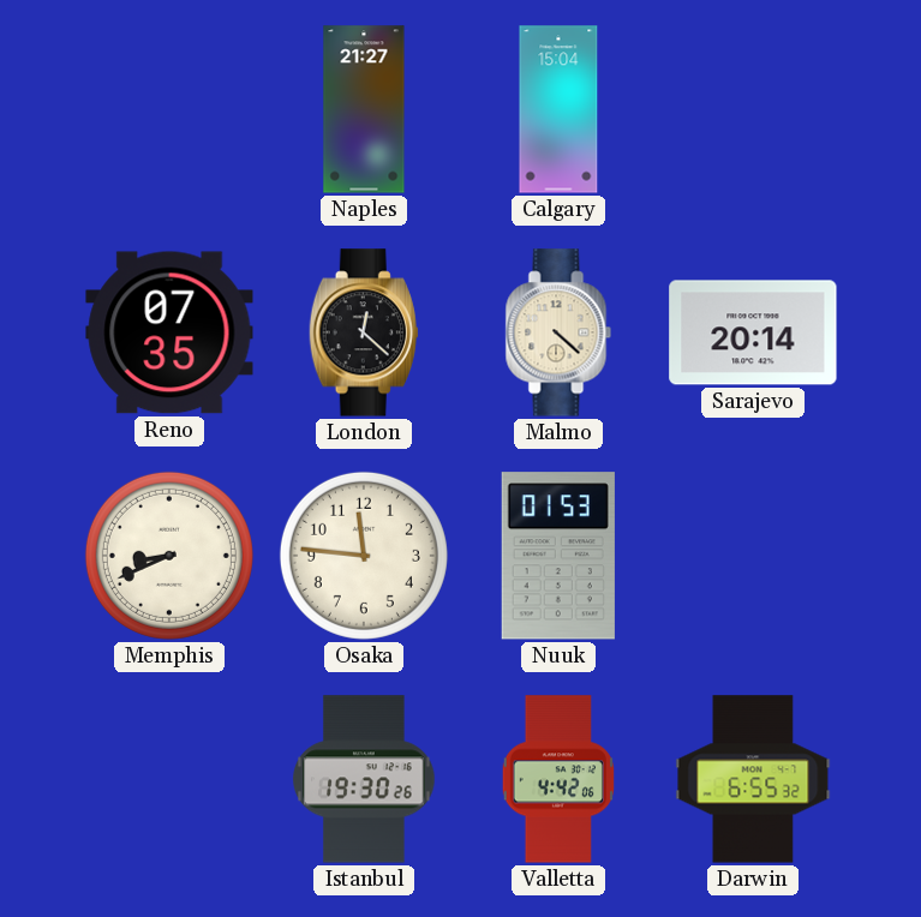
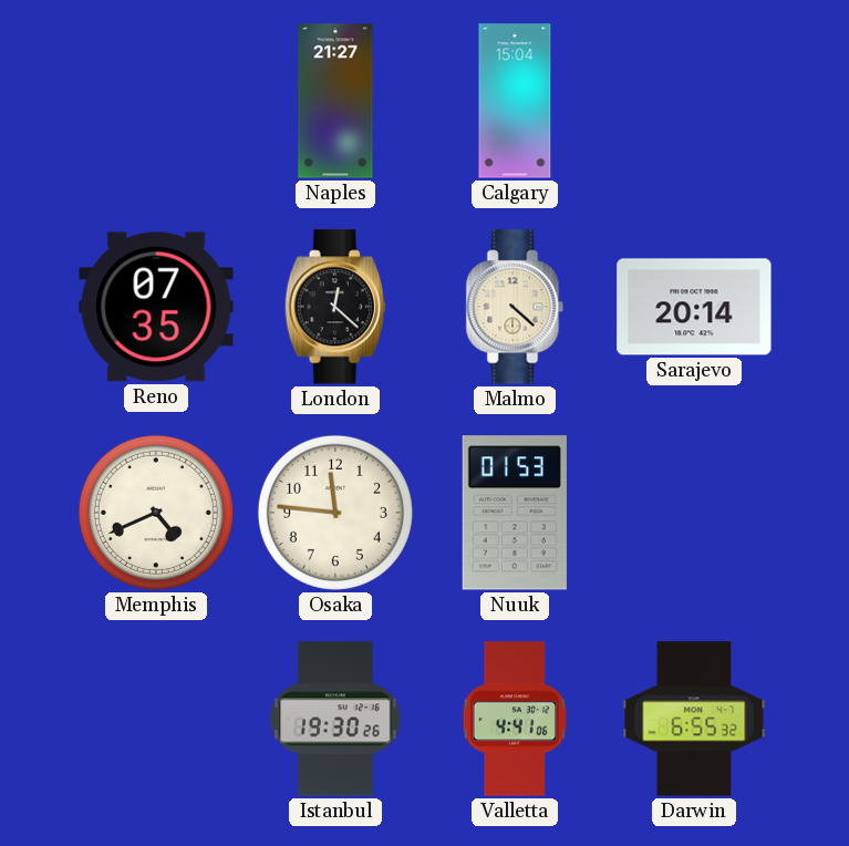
Memphis: 8:41 -> 4:41 (156, 513)
Valletta: 4:42 -> 4:41 (515, 719)
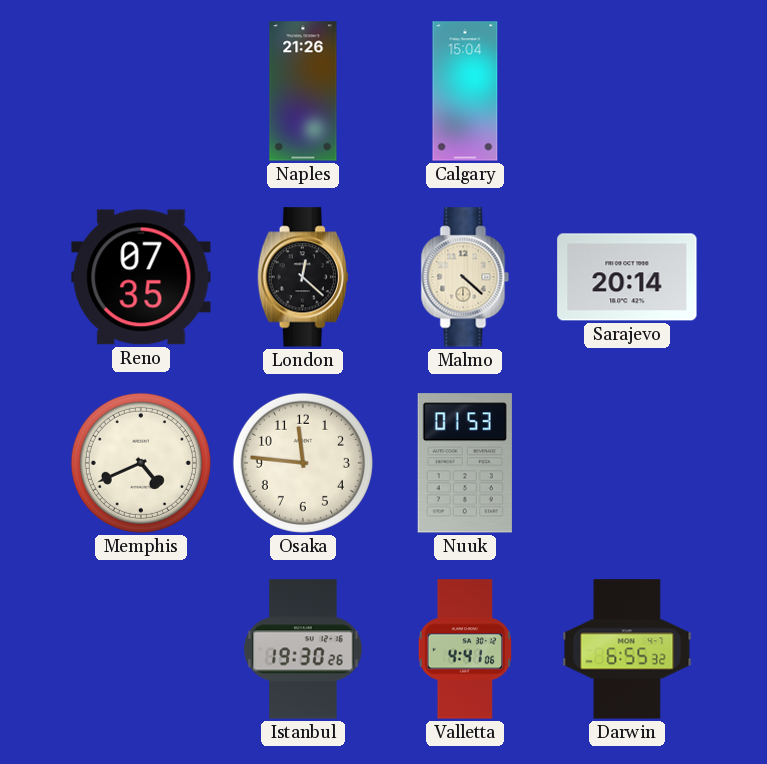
Naples: 21:27 -> 21:26 (303, 91)
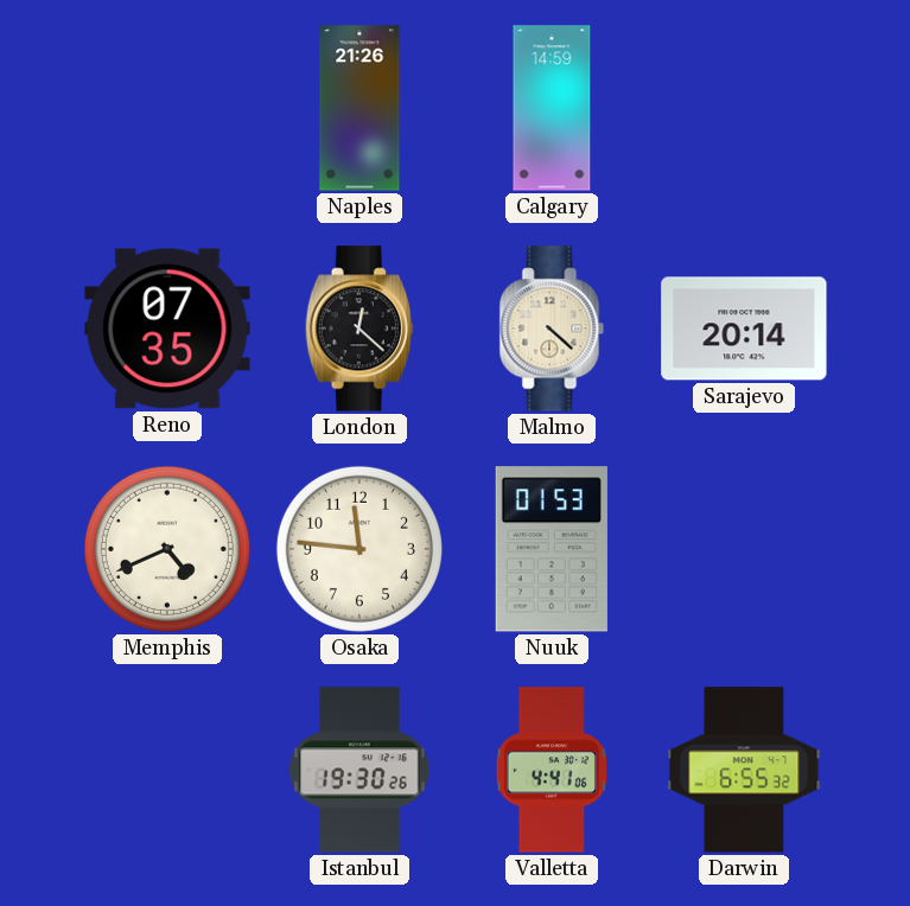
Calgary: 15:04 -> 14:59 (552, 108)
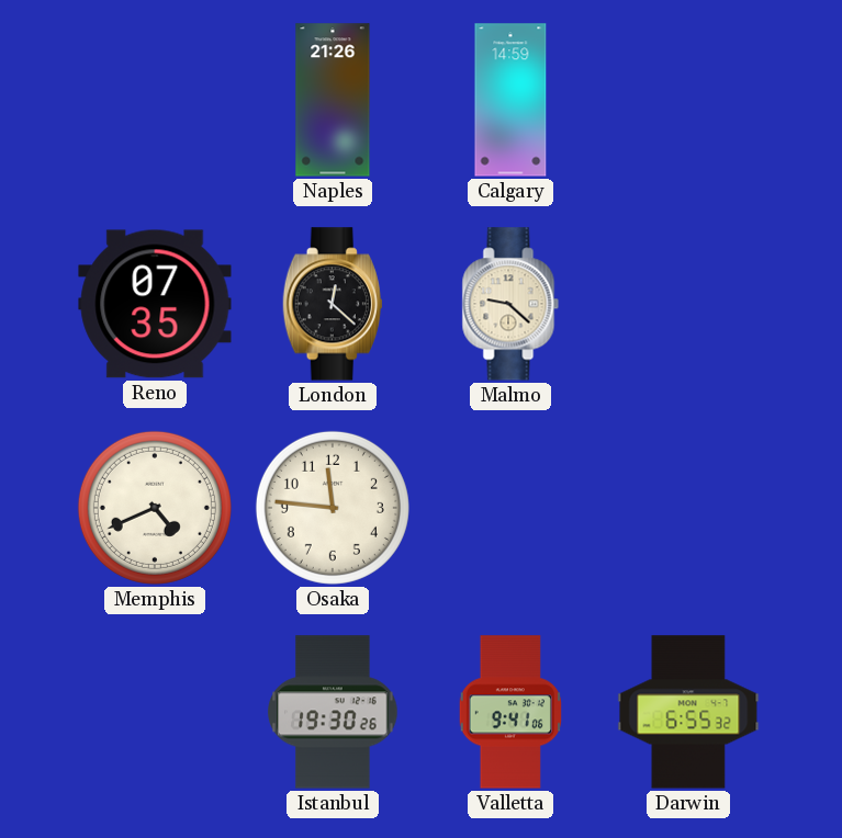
Malmo: 4:22 -> 9:22 (510, 304)
Sarajevo: 20:14 -> none (744, 328)
Nuuk: 01:53 -> none (552, 549)
Valletta: 4:41 -> 9:41 (510, 712)
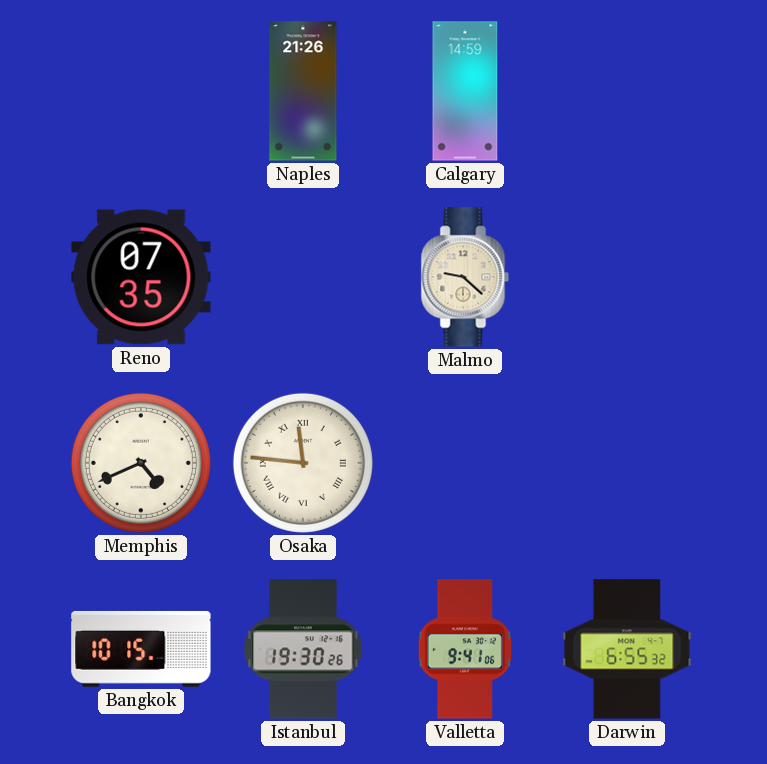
London: 12:22 -> none (333, 304)
Osaka numerals: Arabic -> Roman (303, 463)
Bangkok: none -> 10:15 (141, 649)
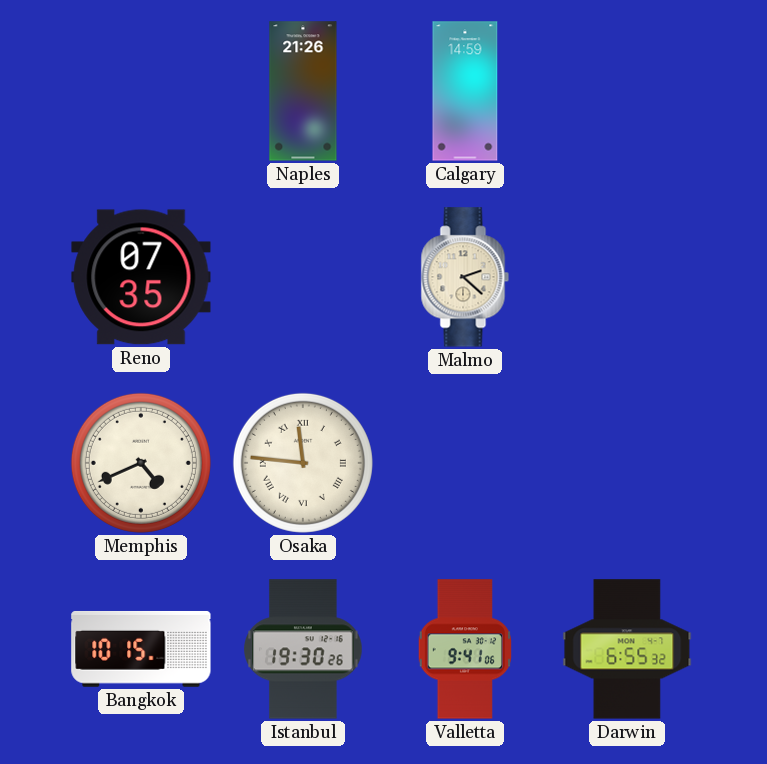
Malmo: 9:22 -> 2:22 (465, 277)
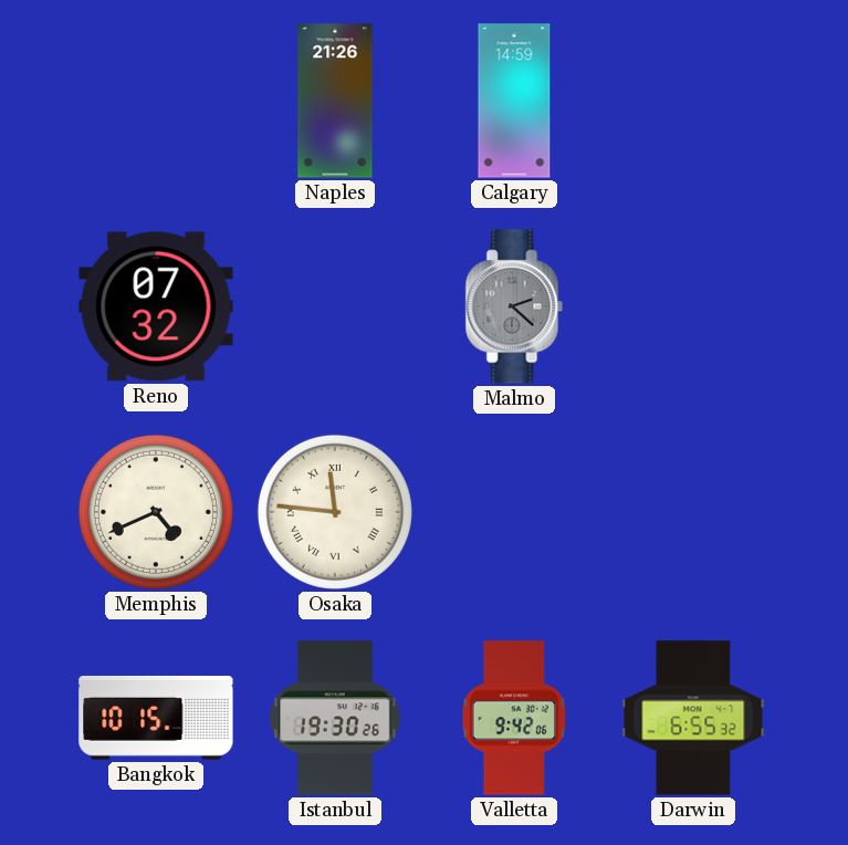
Reno: 07:35 -> 07:32 (156, 306)
Malmo dial: cream -> grey (514, 306)
Valletta: 9:41 -> 9:42 (514, 718)
